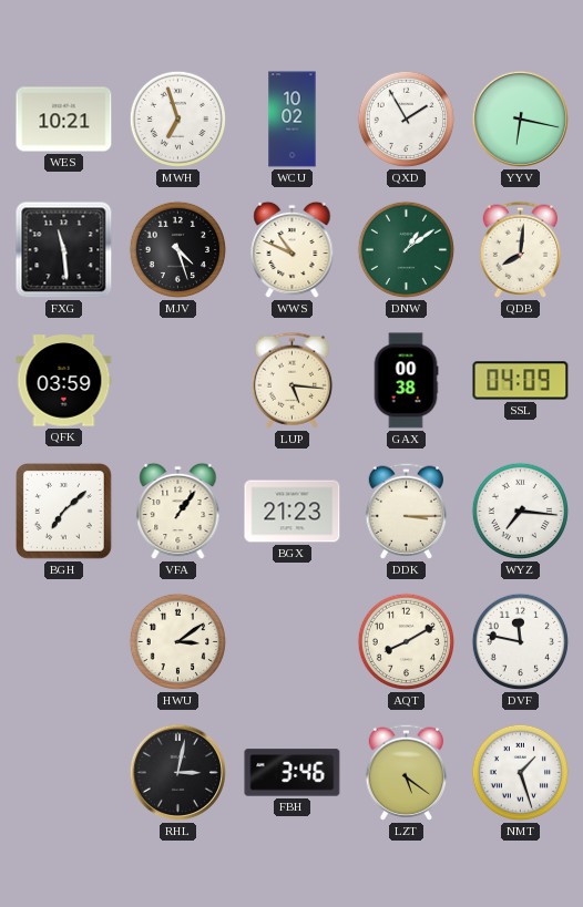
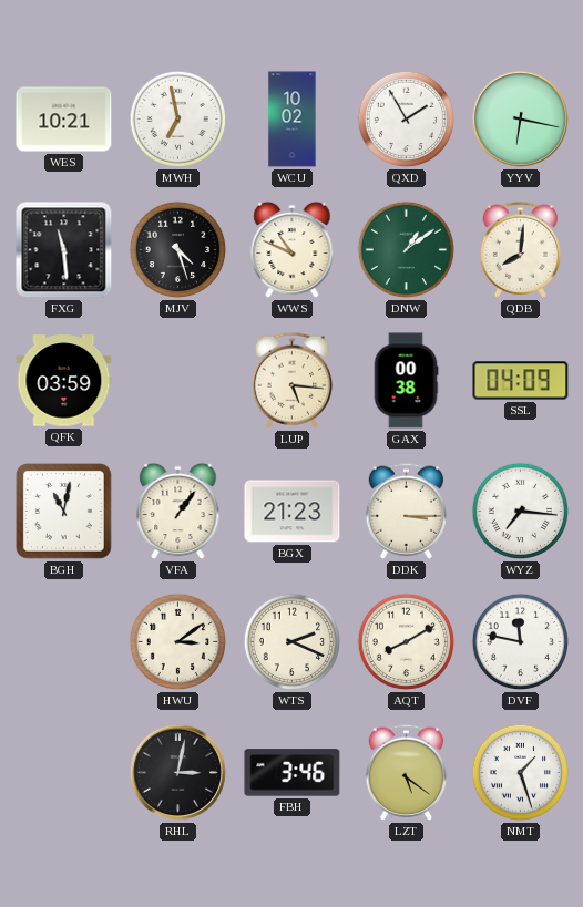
MWH: 6:57 -> 6:58 (178, 120)
BGH: 7:08 -> 11:02 (64, 512)
WTS: none -> 2:19 (293, 642)
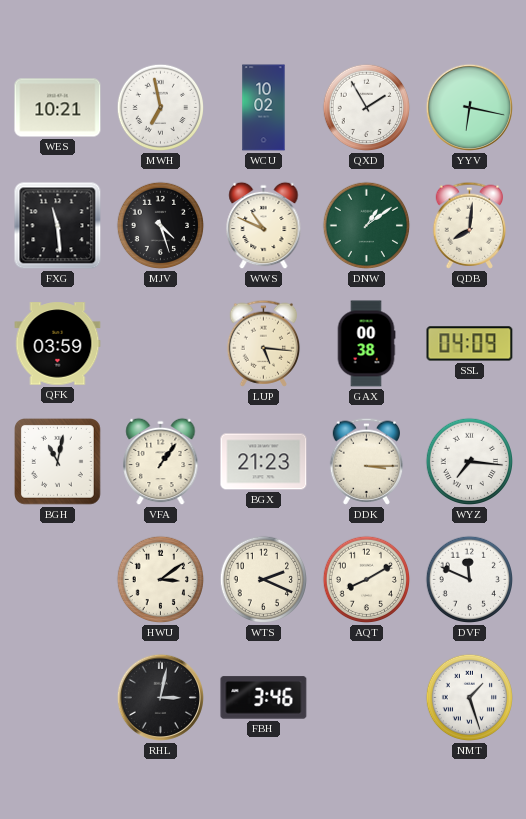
DVF: 11:47 -> 11:49 (470, 580)
LZT: 5:21 -> none (407, 772)
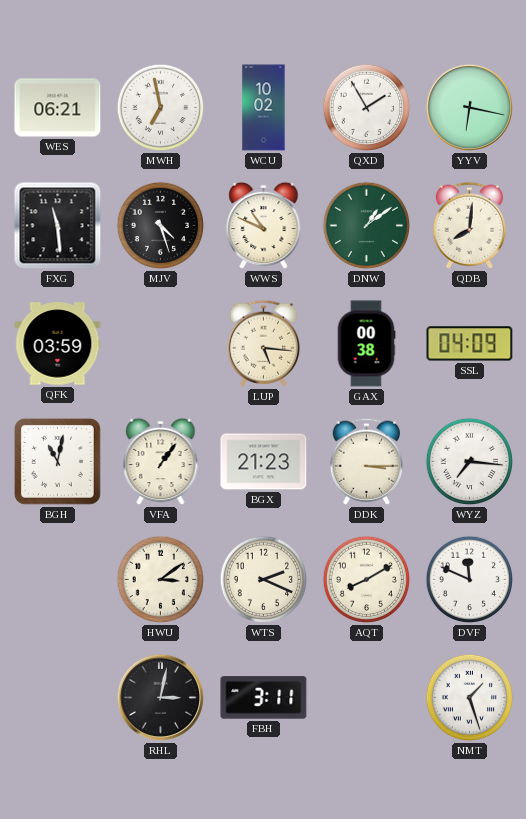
WES: 10:21 -> 06:21 (58, 108)
FBH: 3:46 -> 3:11 (264, 698)
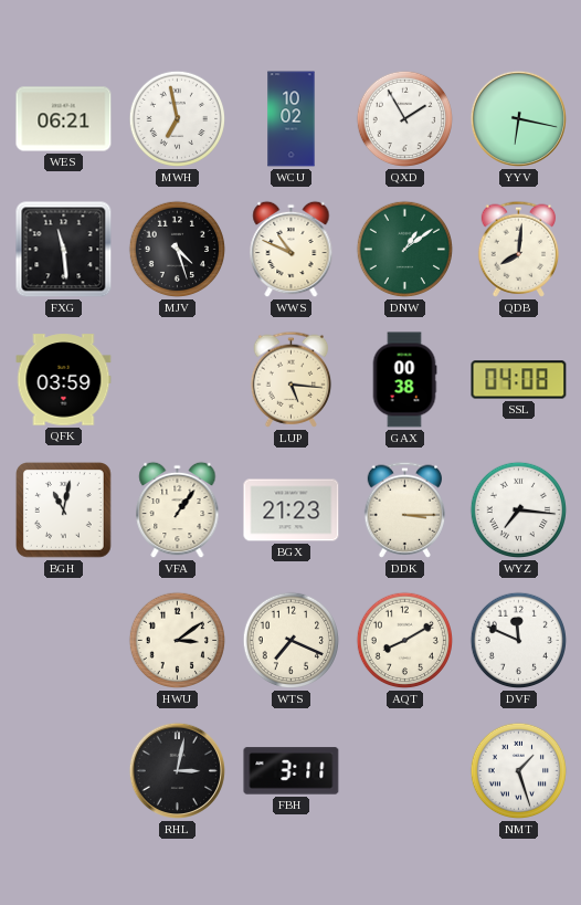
SSL: 04:09 -> 04:08 (519, 380)
WTS: 2:19 -> 7:19 (292, 641)
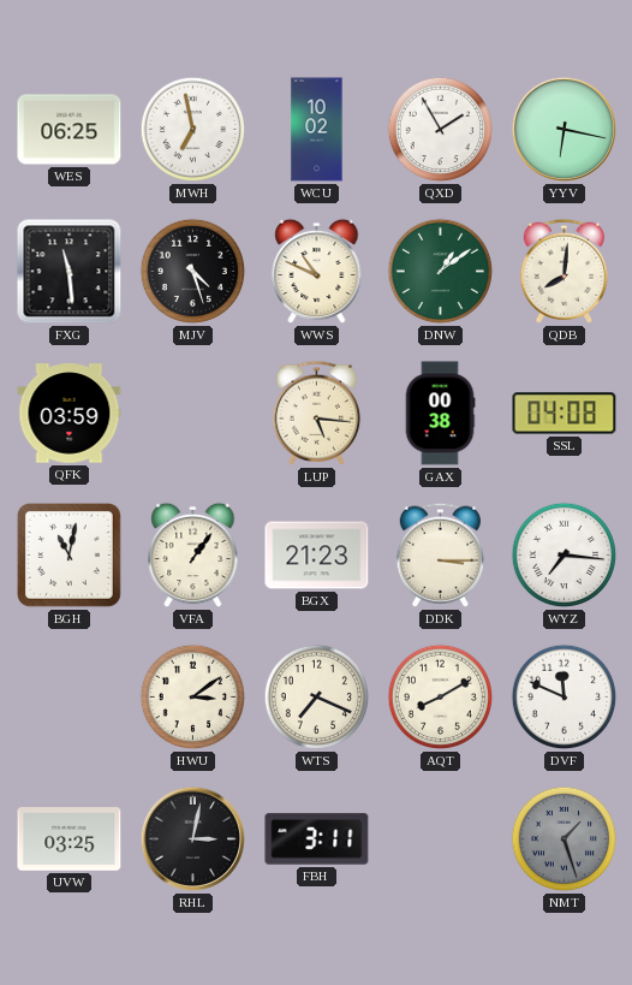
WES: 06:21 -> 06:25 (70, 130)
UVW: none -> 03:25 (70, 839)
NMT dial: white -> grey (565, 839)
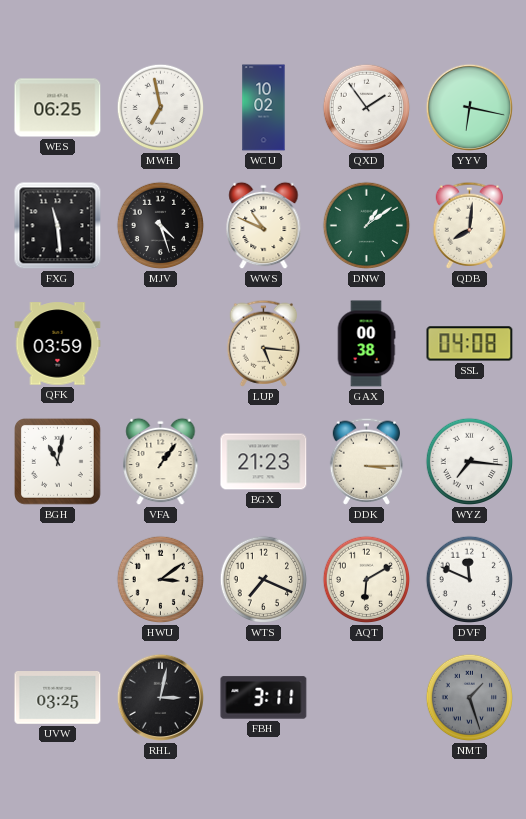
QXD: 1:55 -> 1:54 (367, 108)
AQT: 8:10 -> 6:10 (367, 580)
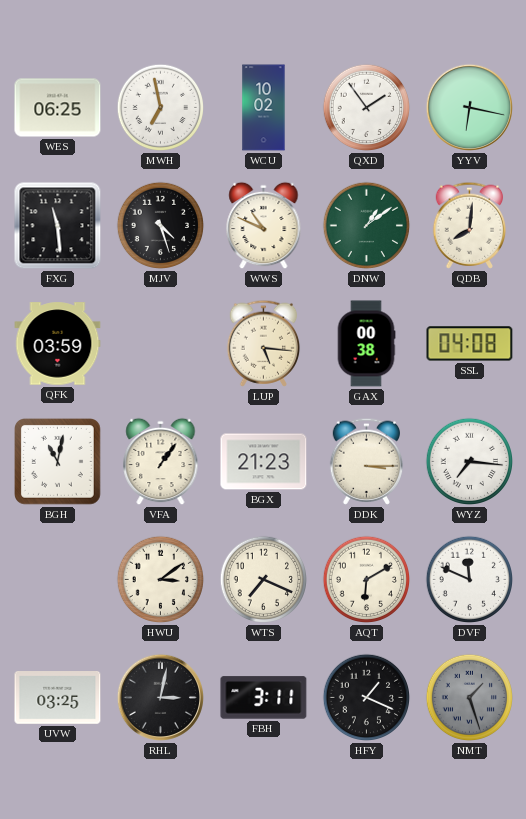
HFY: none -> 1:19 (367, 698)
